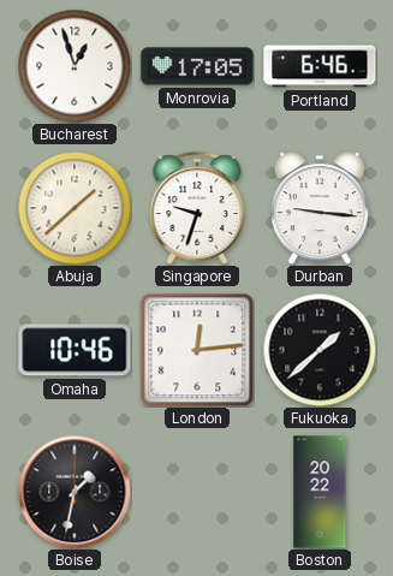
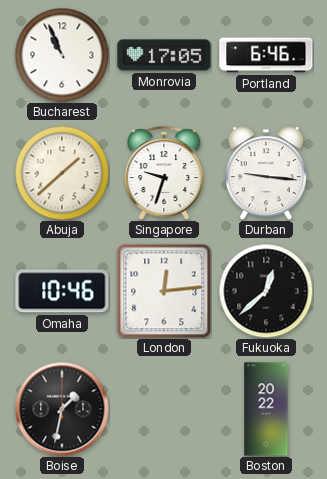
Bucharest: 12:57 -> 10:56 (62, 55)
Fukuoka: 1:38 -> 12:38 (266, 291)
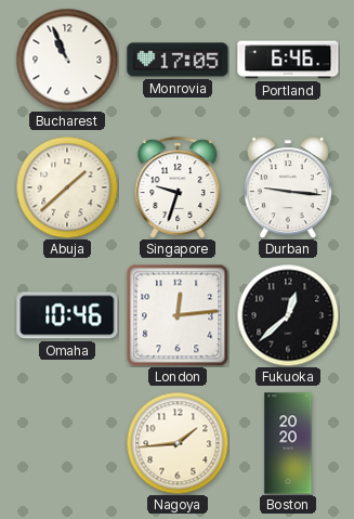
Boise: 1:32 -> none (62, 409)
Nagoya: none -> 1:44 (178, 443)
Boston: 20:22 -> 20:20 (288, 443)
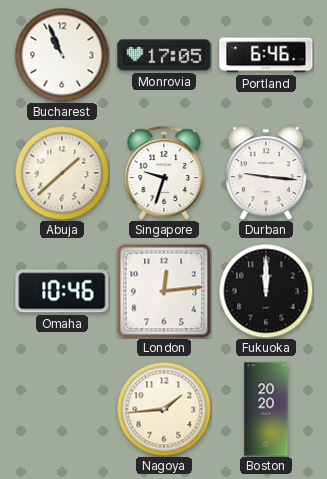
Fukuoka: 12:38 -> 12:00 (266, 291)
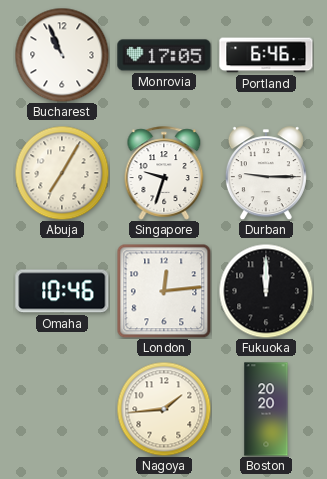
Abuja: 1:38 -> 7:05 (62, 173)
Durban: 9:16 -> 9:15 (266, 173)
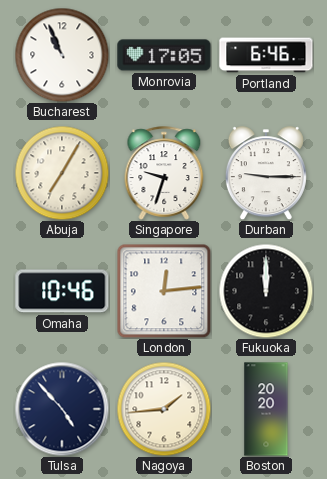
Tulsa: none -> 4:53 (62, 409)
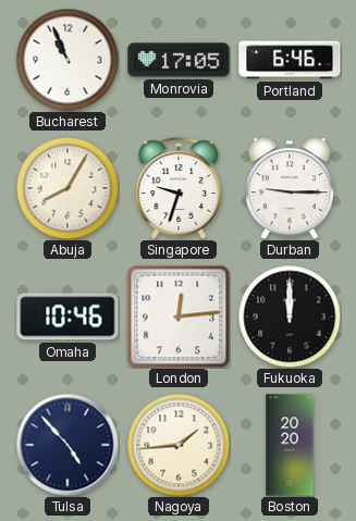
Abuja: 7:05 -> 8:05 (67, 188)
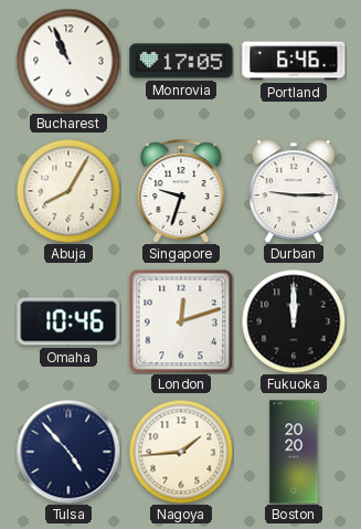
London: 12:14 -> 12:12 (181, 321)
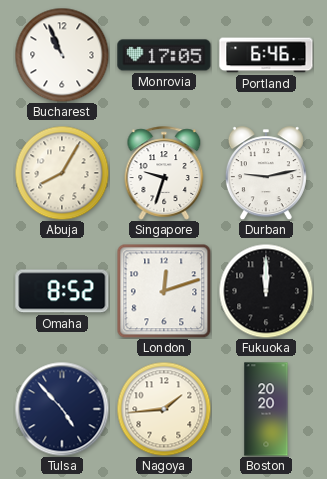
Durban: 9:15 -> 9:13 (266, 173)
Omaha: 10:46 -> 8:52 (62, 291)
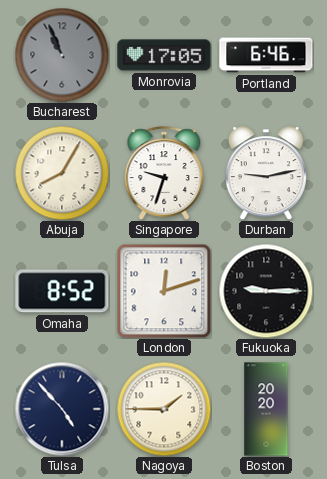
Bucharest dial: white -> grey (62, 55)
Fukuoka: 12:00 -> 9:15 (266, 291)
Nagoya: 1:44 -> 1:45 (164, 409)
